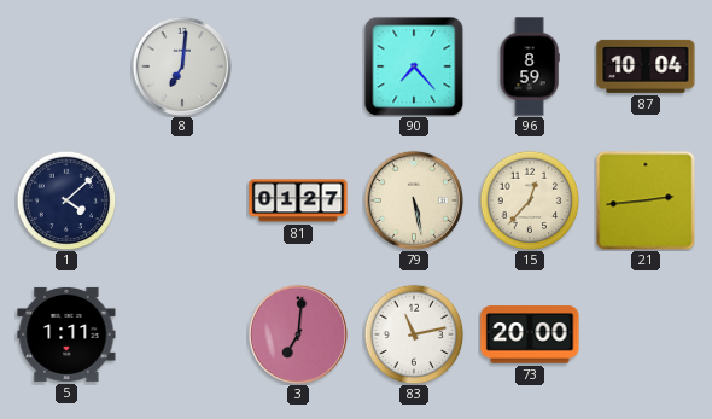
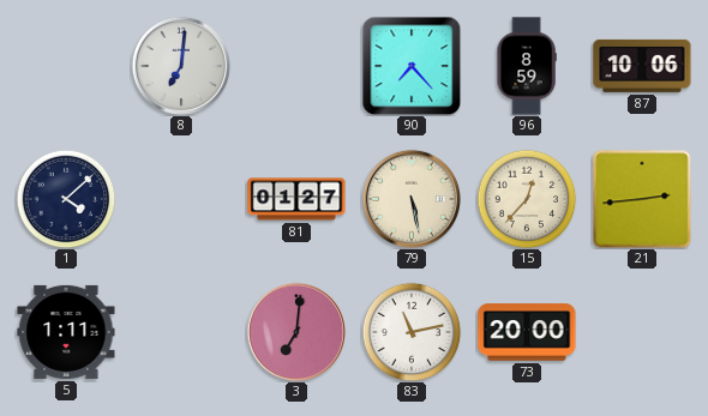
87: 10:04 -> 10:06 (642, 66)
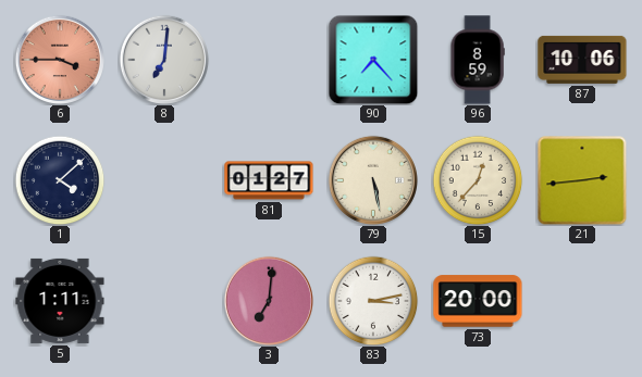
6: none -> 3:45 (60, 60)
83: 11:13 -> 3:13 (373, 301)
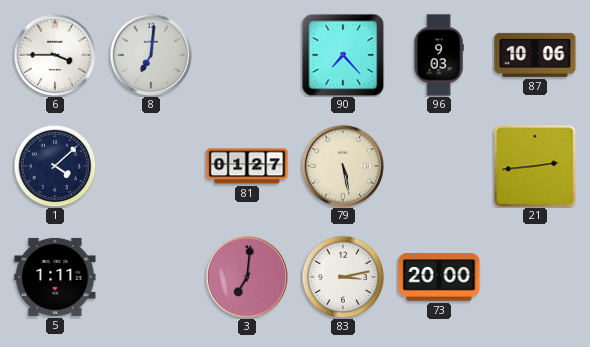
6 dial: salmon -> white (55, 55)
96: 8:59 -> 9:03 (439, 55)
15: 12:37 -> none (478, 180)
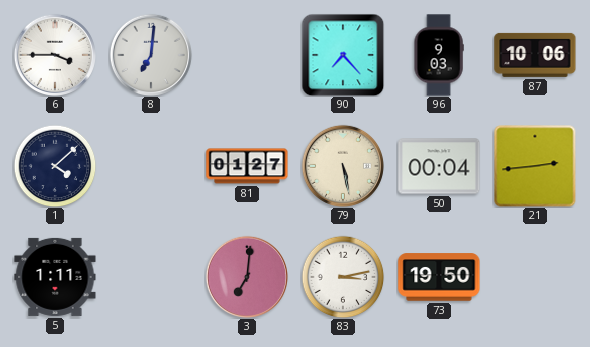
50: none -> 00:04 (439, 166)
73: 20:00 -> 19:50 (439, 277)
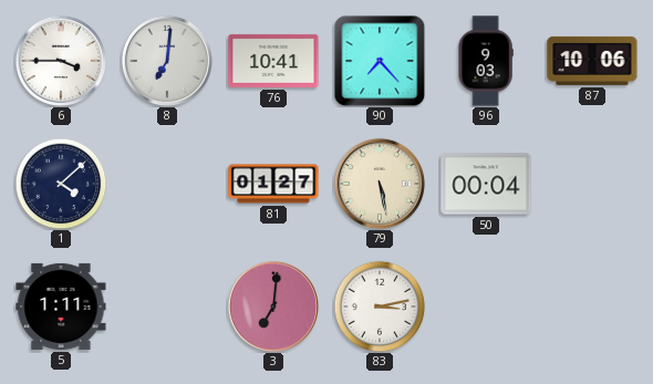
76: none -> 10:41 (273, 61)
21: 2:44 -> none (535, 166)
73: 19:50 -> none (439, 277)
